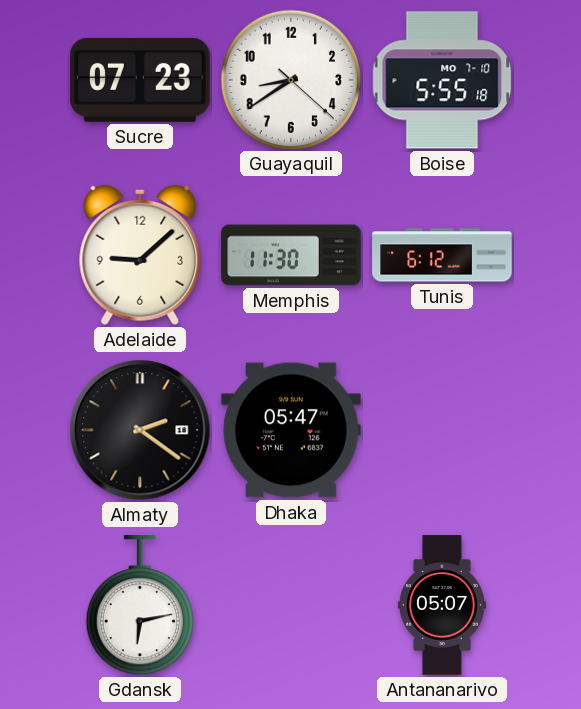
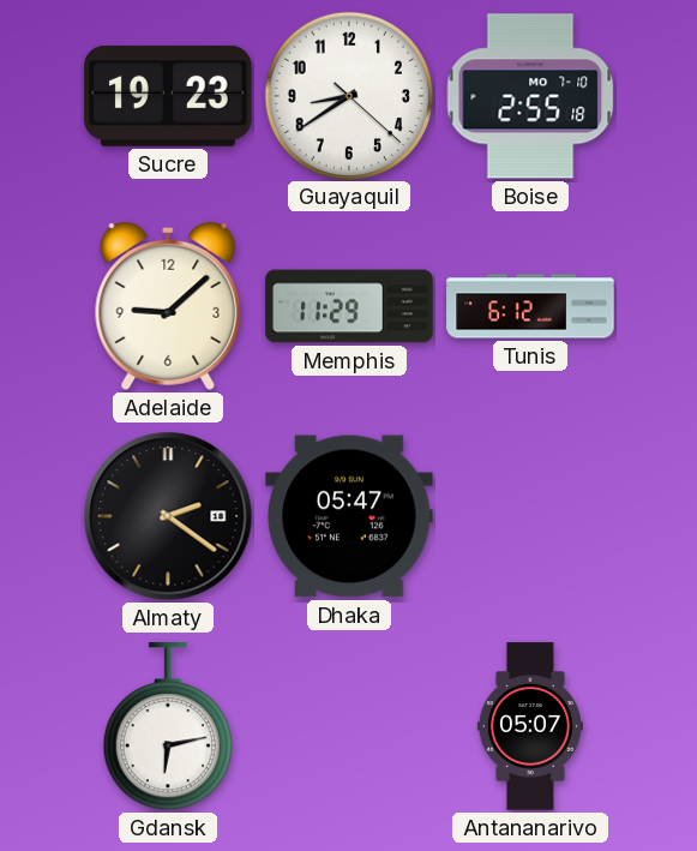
Sucre: 07:23 -> 19:23 (168, 96)
Boise: 5:55 -> 2:55 (530, 96)
Memphis: 11:30 -> 11:29 (349, 306)
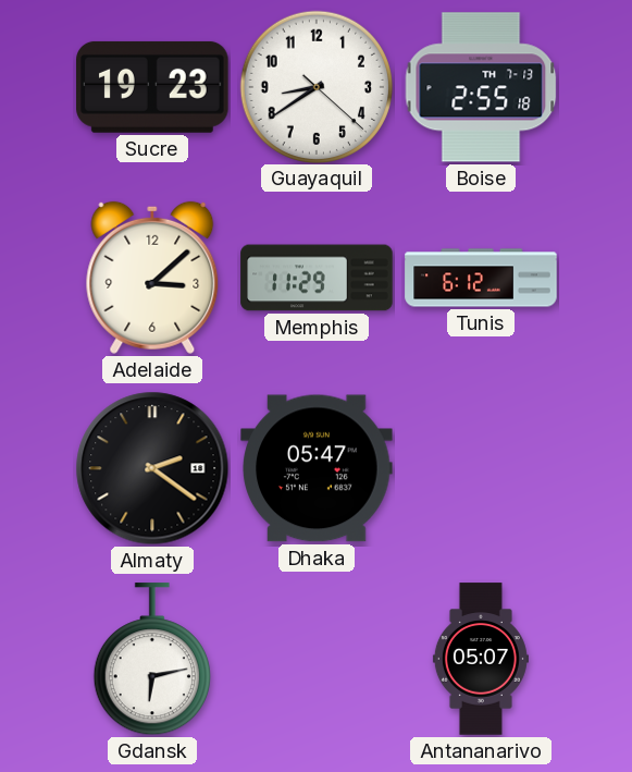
Boise date: MO 7-10 -> TH 7-13 (481, 87)
Adelaide: 9:08 -> 3:08 (152, 278)
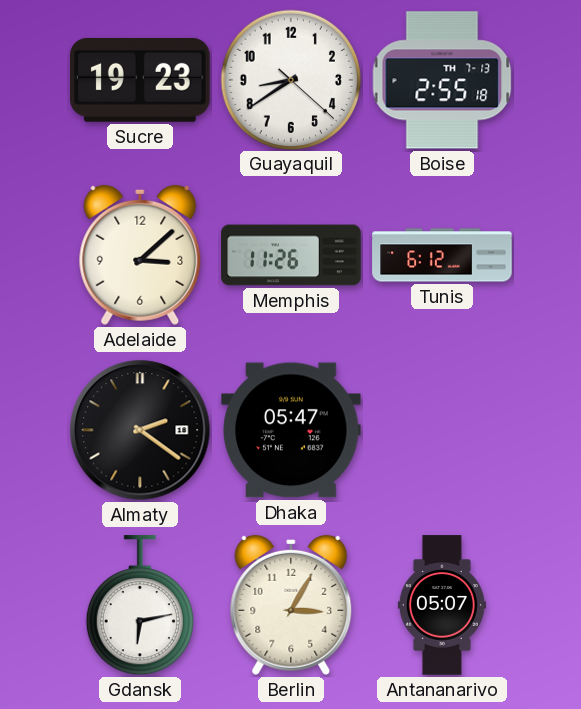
Memphis: 11:29 -> 11:26 (291, 255)
Berlin: none -> 3:05 (291, 605)
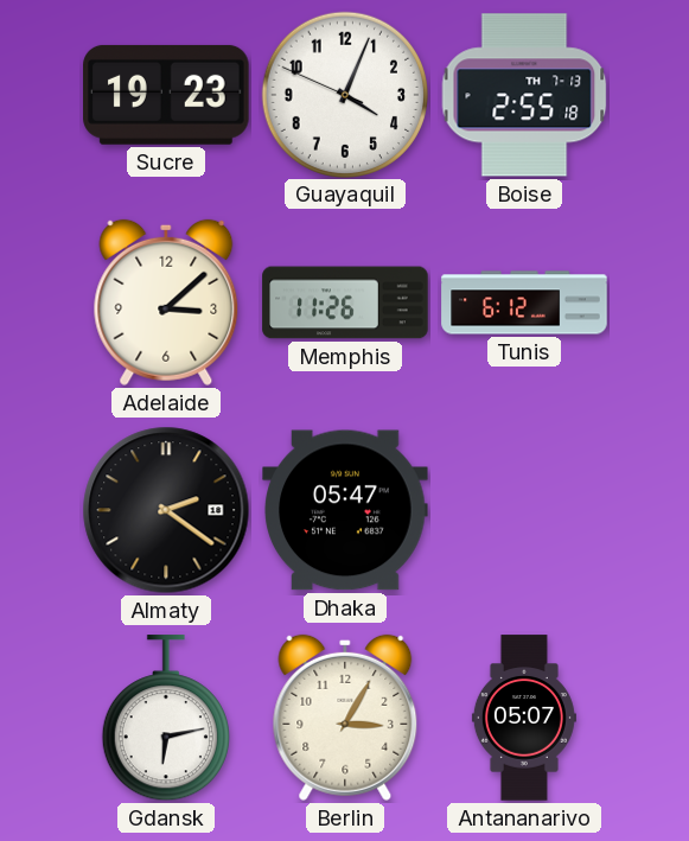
Guayaquil: 8:39 -> 4:03 (344, 94)
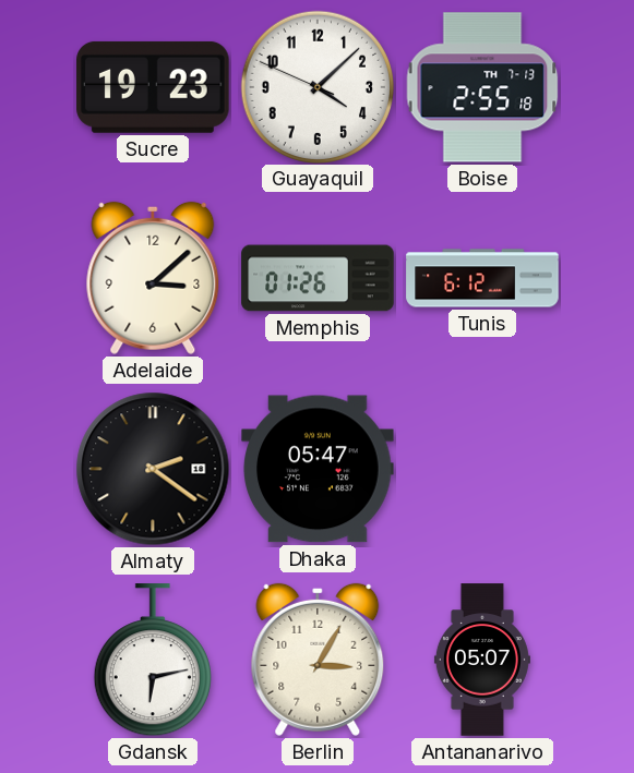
Guayaquil: 4:03 -> 4:07 (316, 86)
Memphis: 11:26 -> 01:26 (318, 278)
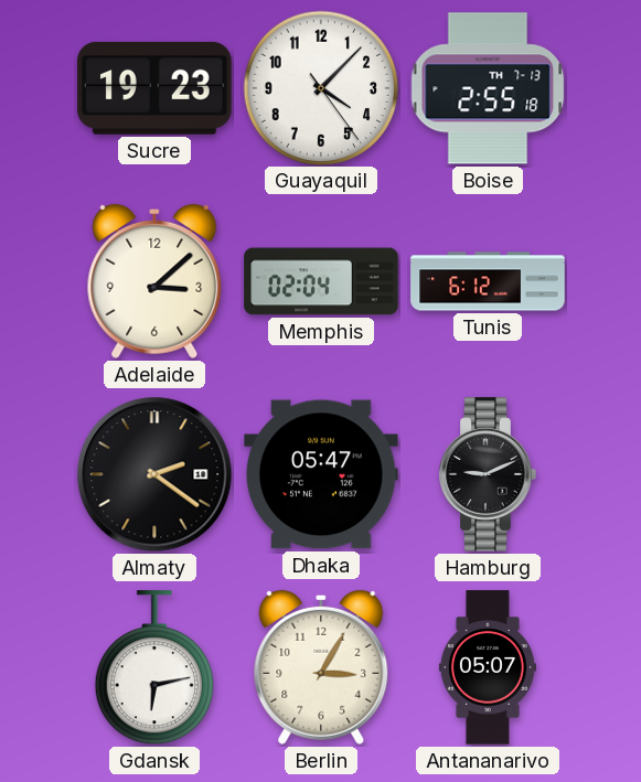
Guayaquil: 4:07:49 -> 4:07:24 (320, 87)
Memphis: 01:26 -> 02:04 (321, 281)
Hamburg: none -> 9:11 (488, 474)
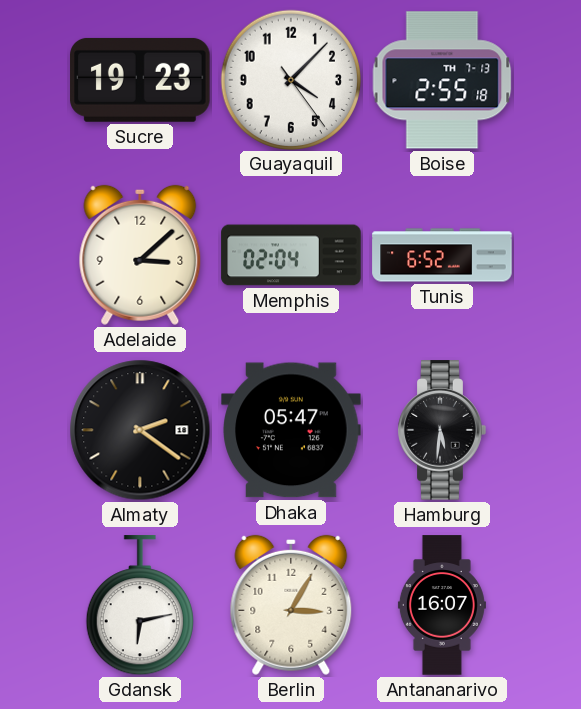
Tunis: 6:12 -> 6:52 (442, 255)
Hamburg: 9:11 -> 5:31 (442, 430)
Antananarivo: 05:07 -> 16:07 (442, 605)
